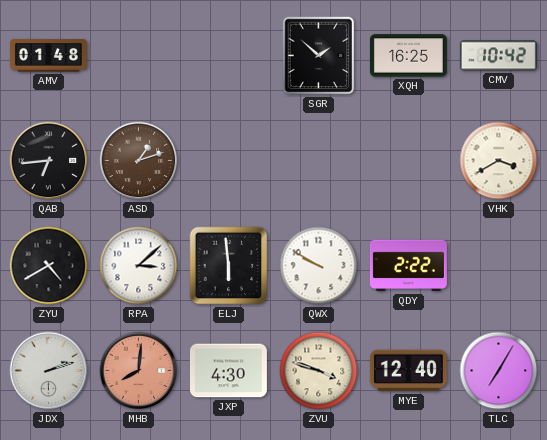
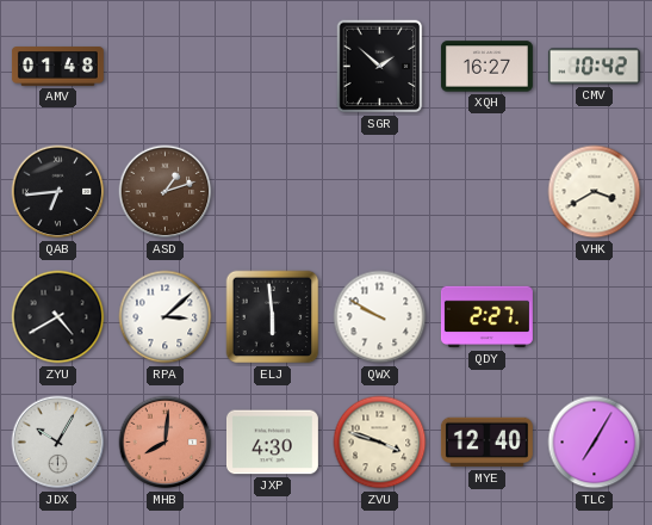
XQH: 16:25 -> 16:27 (486, 67)
QDY: 2:22 -> 2:27 (486, 317)
JDX: 2:12 -> 10:05 (58, 443)
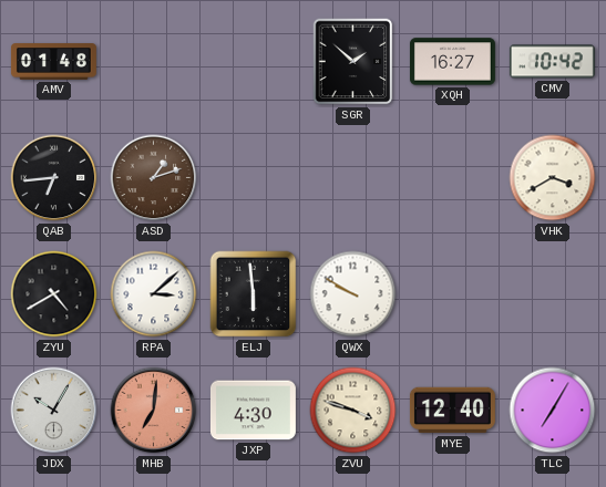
QDY: 2:27 -> none (486, 317)
MHB: 8:01 -> 7:01 (154, 411)
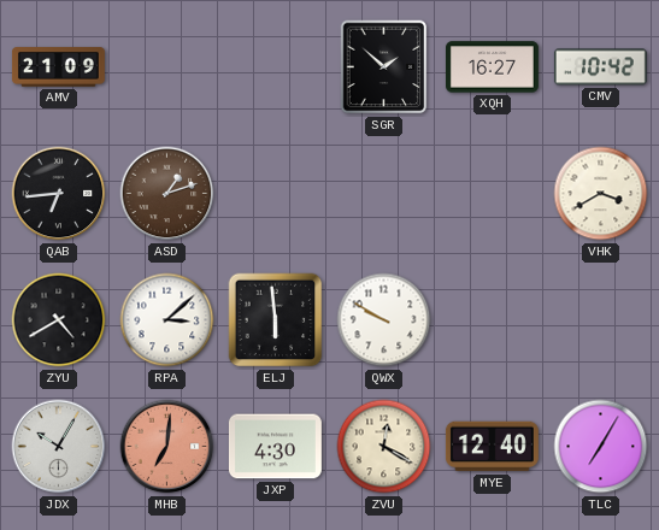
AMV: 01:48 -> 21:09 (58, 67)
ZVU: 3:48 -> 12:20 (384, 447)
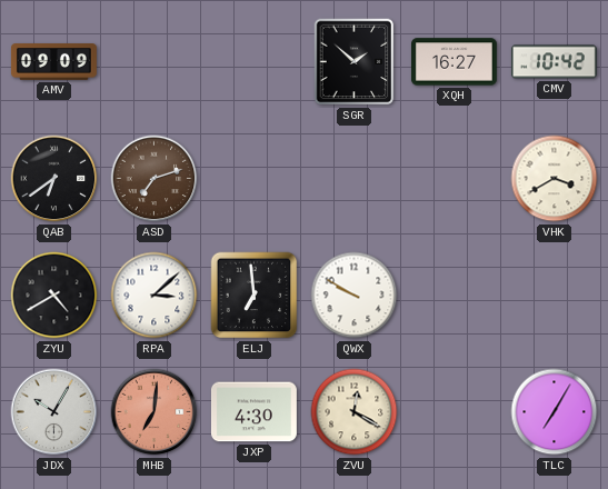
AMV: 21:09 -> 09:09 (53, 62)
QAB: 6:44 -> 6:39 (54, 179)
ASD: 1:12 -> 7:12 (155, 179)
ELJ: 5:59 -> 6:59 (255, 296)
MYE: 12:40 -> none (492, 447)
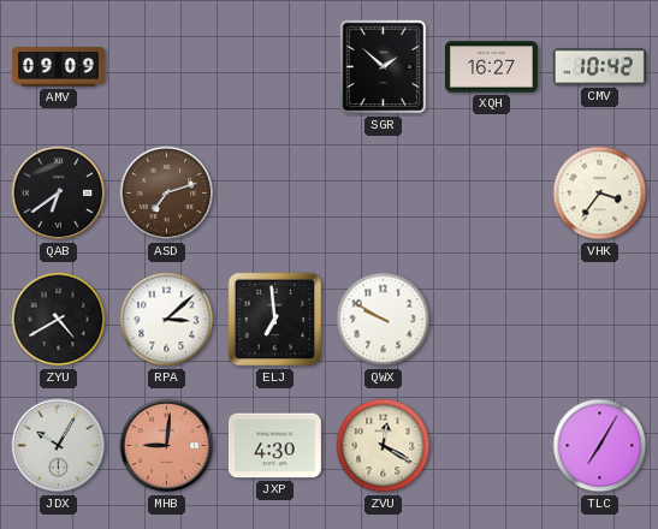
VHK: 3:40 -> 3:36 (600, 194)
MHB: 7:01 -> 9:01 (167, 446)
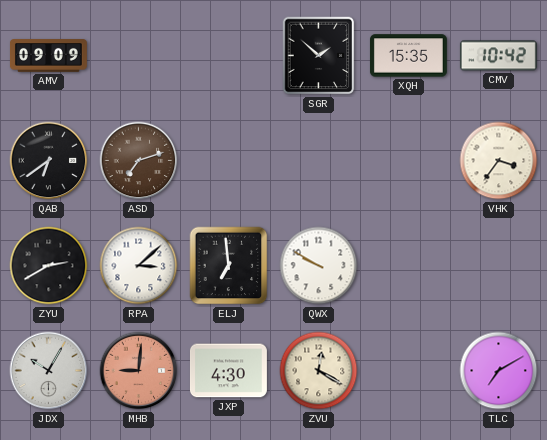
XQH: 16:27 -> 15:35 (408, 56)
ZYU: 4:40 -> 2:40 (49, 266)
TLC: 7:05 -> 7:10 (499, 371)
